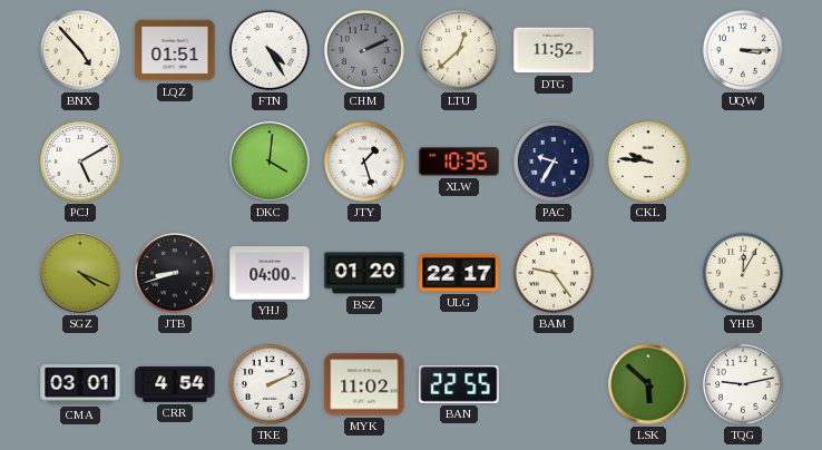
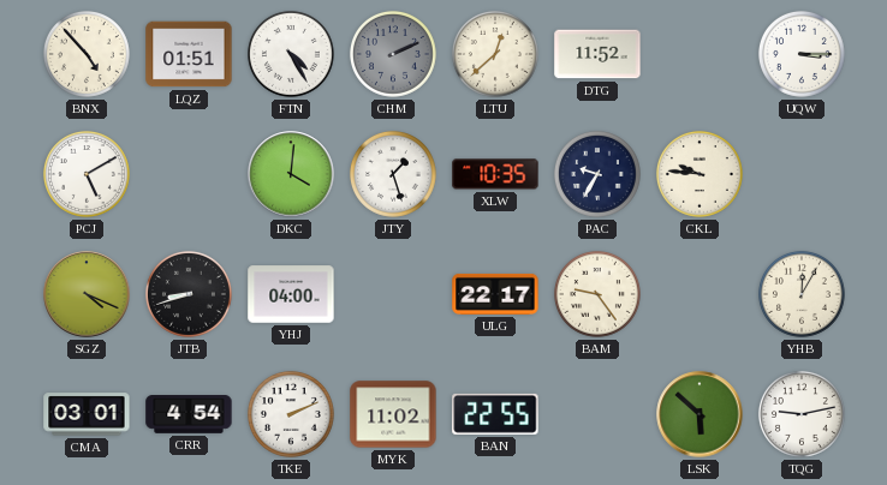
BSZ: 01:20 -> none (364, 273)
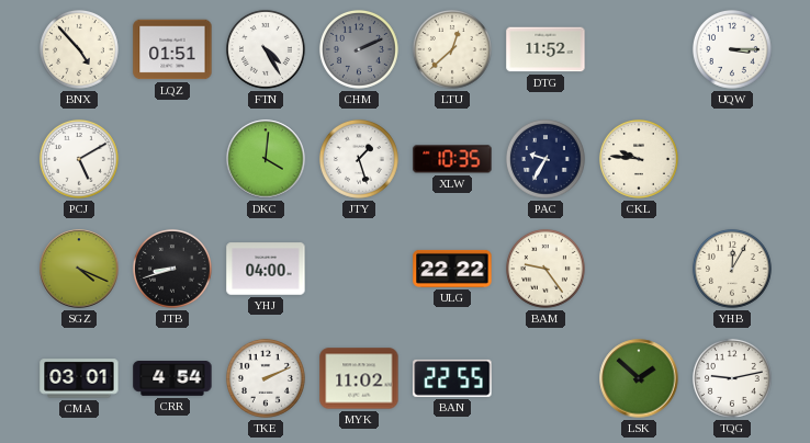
ULG: 22:17 -> 22:22 (452, 269)
LSK: 5:52 -> 1:52 (639, 378)
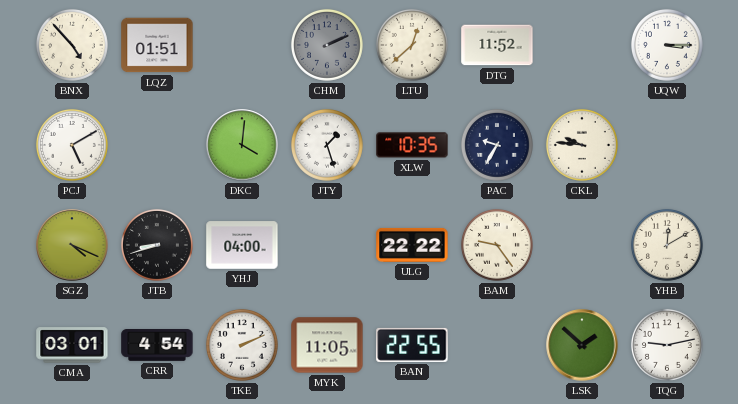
FTN: 4:25 -> none (266, 49)
YHB: 12:05 -> 12:10 (667, 245)
MYK: 11:02 -> 11:05 (327, 345)
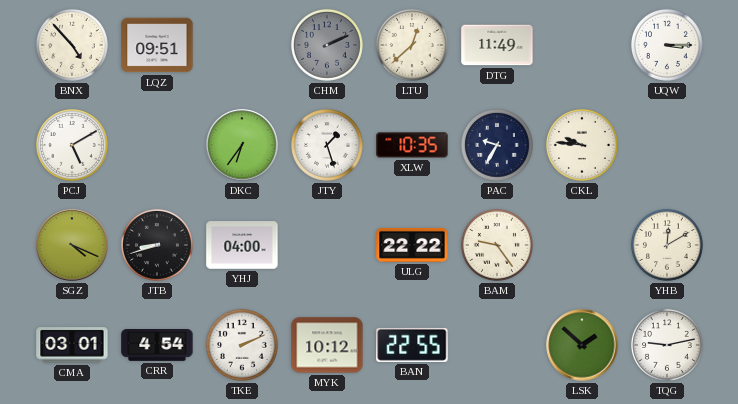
LQZ: 01:51 -> 09:51 (157, 45)
DTG: 11:52 -> 11:49 (497, 45)
DKC: 4:01 -> 6:36 (242, 145)
MYK: 11:05 -> 10:12 (327, 345)
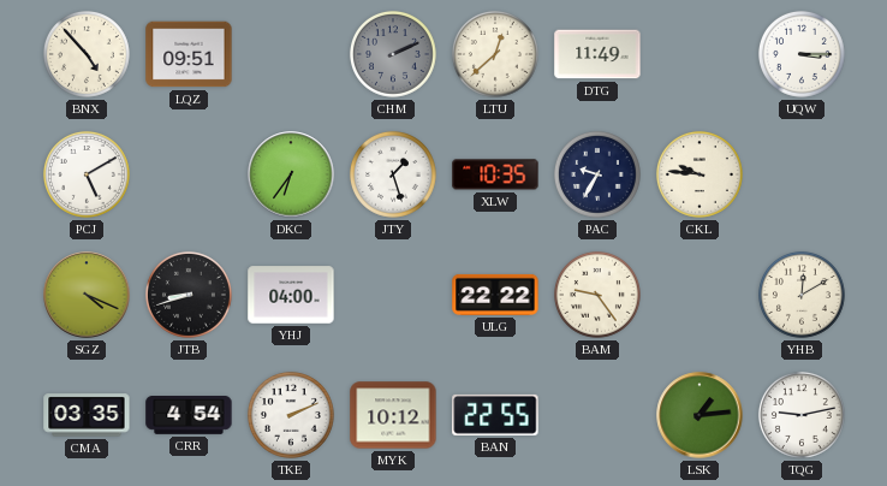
CMA: 03:01 -> 03:35 (87, 415)
LSK: 1:52 -> 1:14 (700, 415)
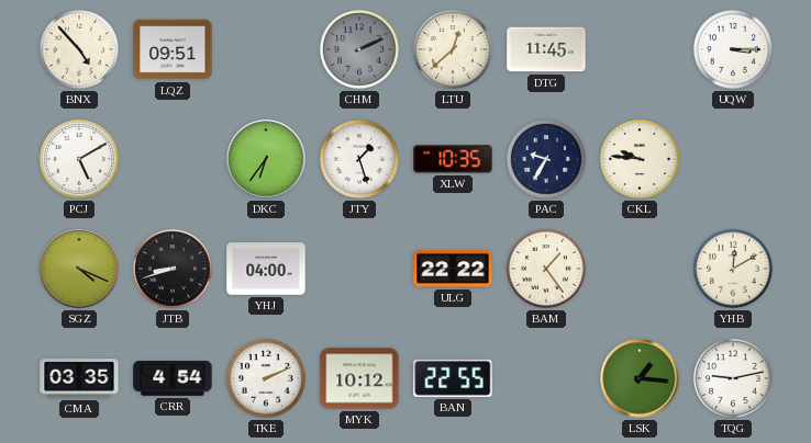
DTG: 11:49 -> 11:45 (546, 49)
BAM: 9:24 -> 1:24 (546, 269)
LSK: 1:14 -> 1:16 (640, 378)
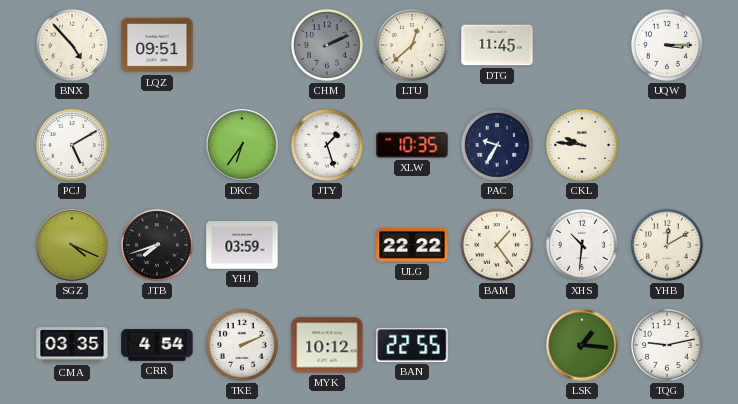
JTB: 8:42 -> 7:42 (157, 245)
YHJ: 04:00 -> 03:59 (242, 245)
XHS: none -> 10:31 (582, 245)
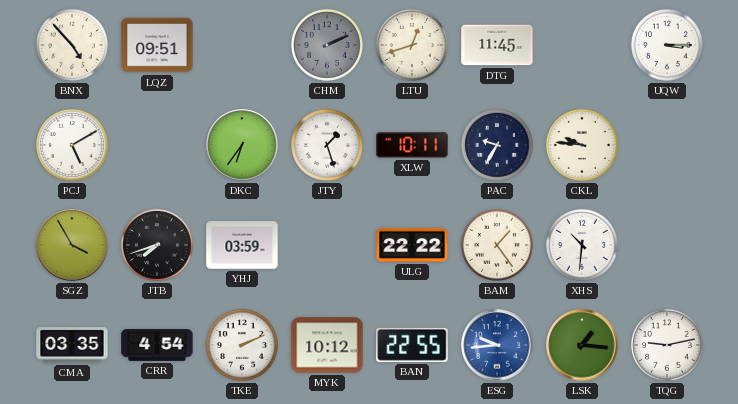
LTU: 12:38 -> 12:42 (412, 45)
XLW: 10:35 -> 10:11 (412, 145)
SGZ: 4:19 -> 3:55 (72, 245)
YHB: 12:10 -> none (667, 245)
ESG: none -> 9:44 (497, 345)
